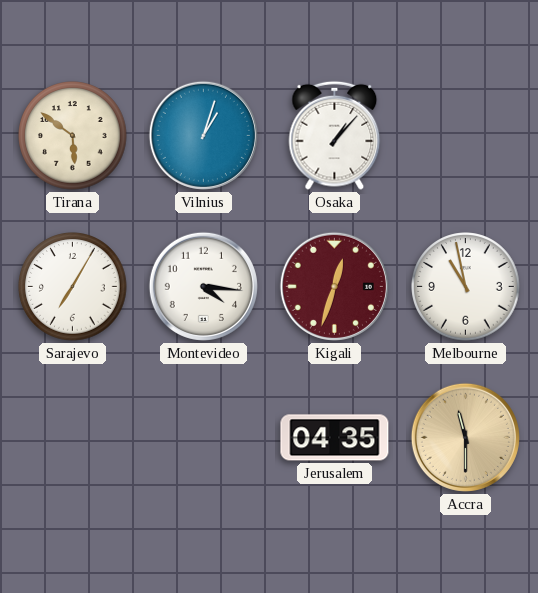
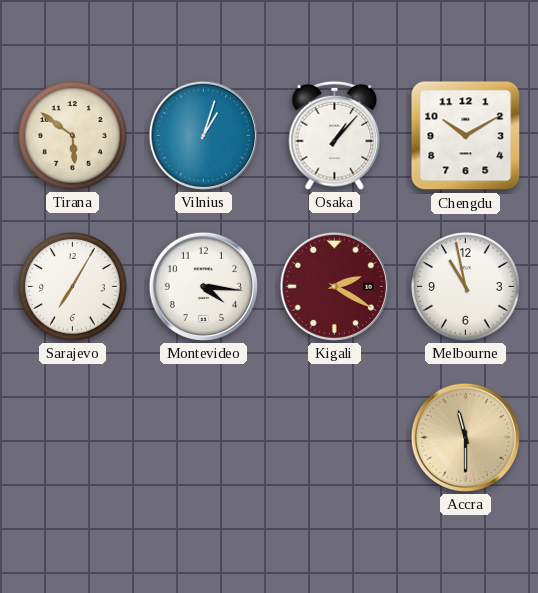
Chengdu: none -> 10:10 (466, 136)
Kigali: 12:33 -> 2:20 (334, 286)
Jerusalem: 04:35 -> none (335, 438)
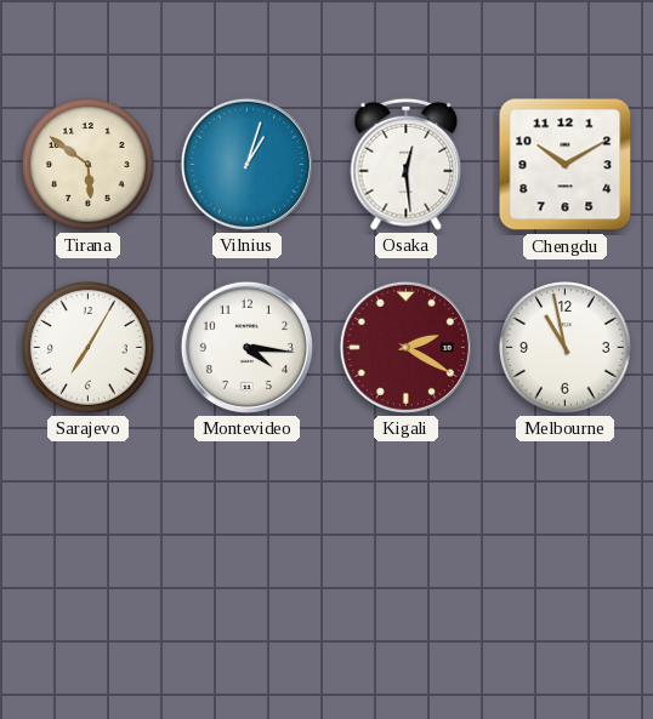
Osaka: 1:07 -> 12:29 (407, 164)
Accra: 11:30 -> none (465, 437)
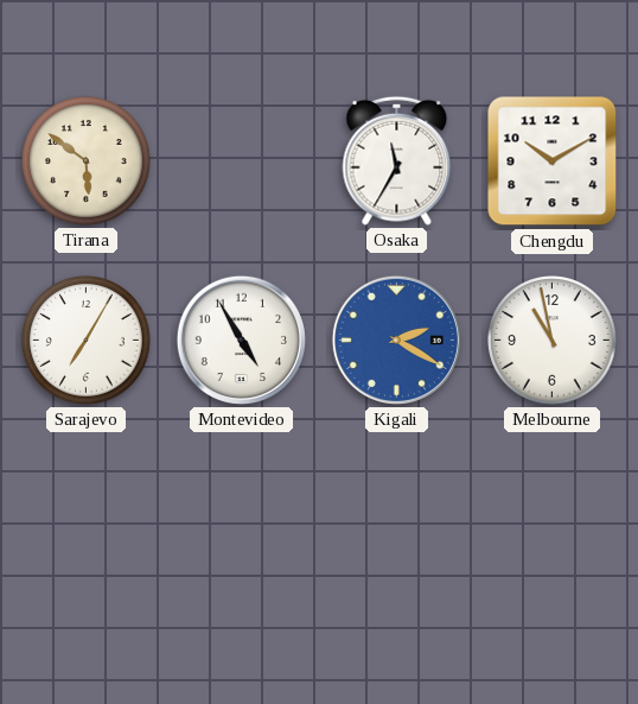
Vilnius: 1:03 -> none (246, 164)
Osaka: 12:29 -> 11:35 (397, 160)
Montevideo: 4:16 -> 4:55 (241, 340)
Kigali dial: burgundy -> blue (396, 340)
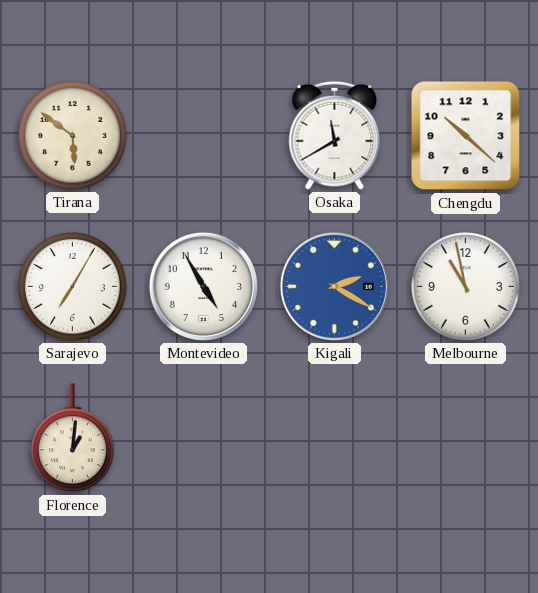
Osaka: 11:35 -> 11:40 (335, 135)
Chengdu: 10:10 -> 10:22 (466, 136)
Florence: none -> 1:01 (73, 438)
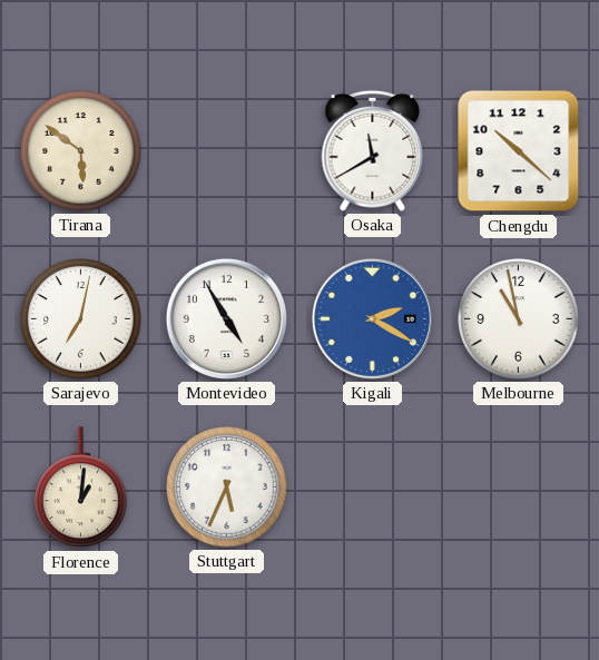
Sarajevo: 7:05 -> 7:02 (81, 319)
Stuttgart: none -> 5:34 (227, 487)
